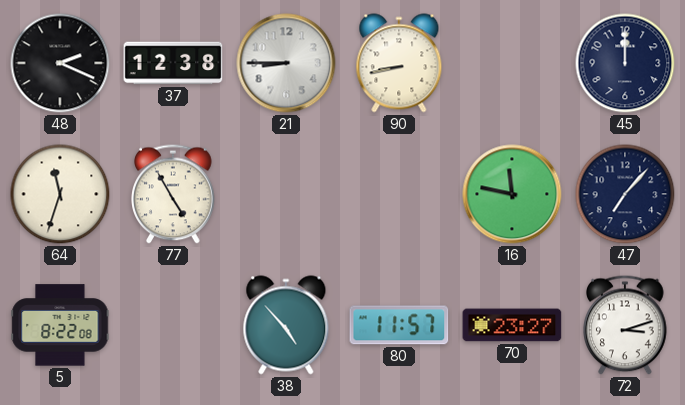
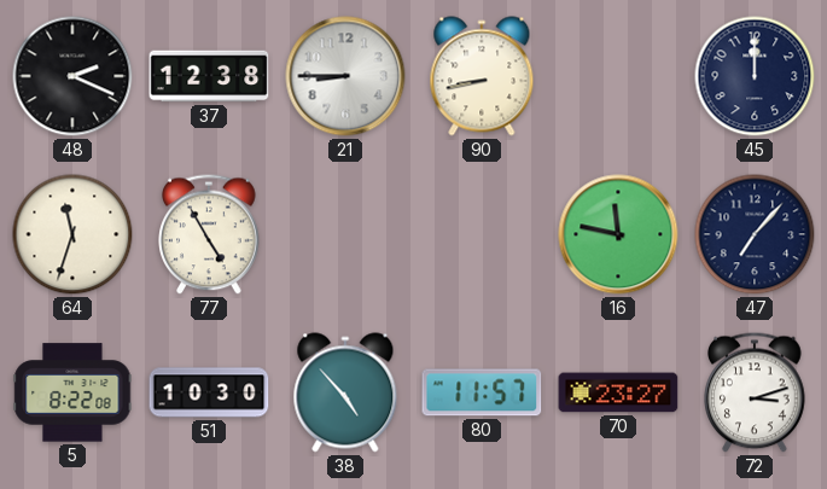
51: none -> 10:30 (209, 392)
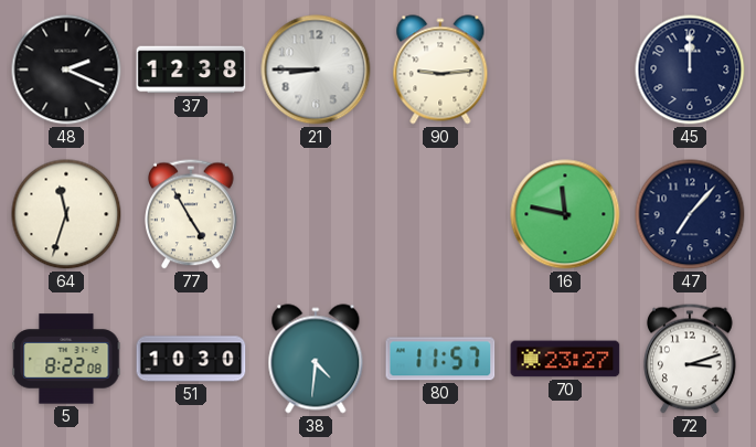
90: 8:43 -> 9:14 (440, 70)
38: 4:53 -> 4:31 (316, 359)
